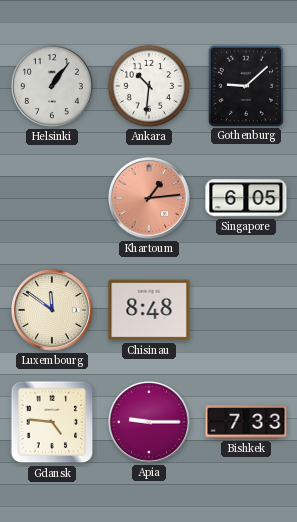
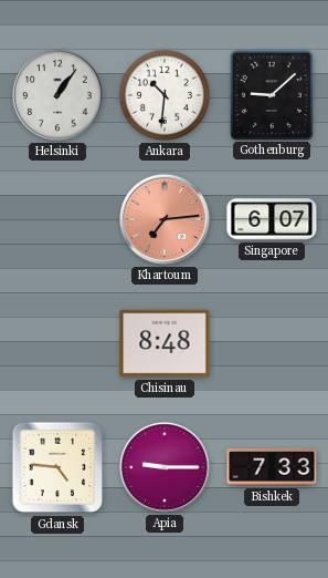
Khartoum: 1:14 -> 7:14 (165, 219)
Singapore: 6:05 -> 6:07 (272, 219)
Luxembourg: 11:51 -> none (52, 310)
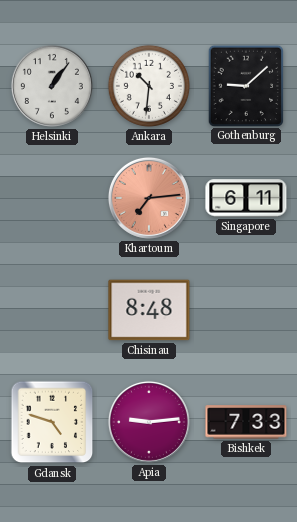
Singapore: 6:07 -> 6:11 (246, 198)
Gdansk: 4:46 -> 4:48 (52, 422)
Apia: 9:15 -> 9:14 (149, 422)
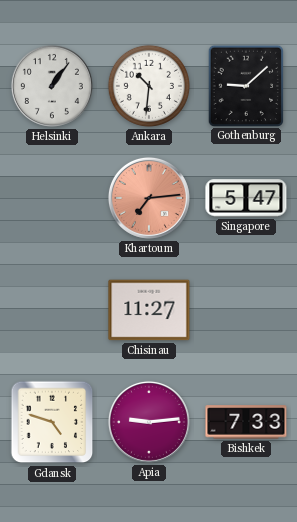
Singapore: 6:11 -> 5:47 (246, 198)
Chisinau: 8:48 -> 11:27 (149, 310)
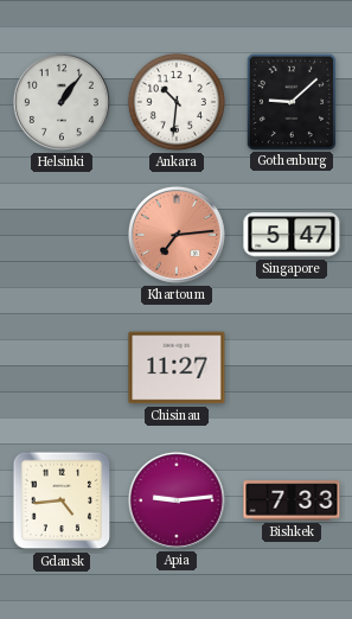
Gdansk: 4:48 -> 4:44 (62, 500)
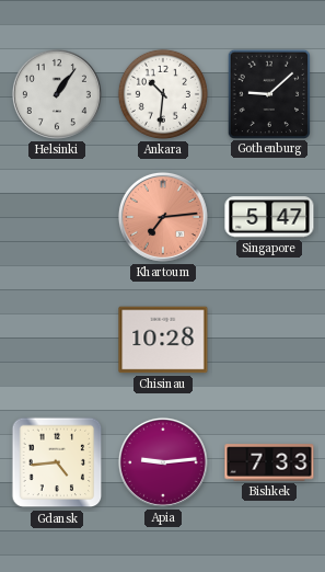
Chisinau: 11:27 -> 10:28 (163, 340)
